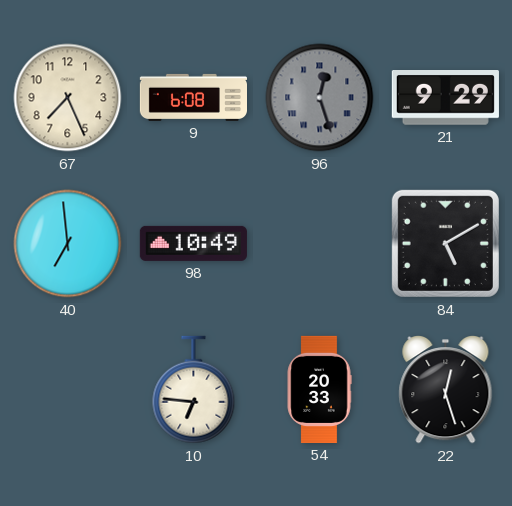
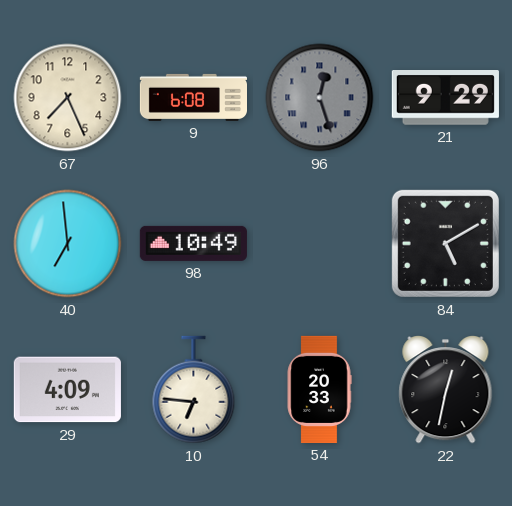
29: none -> 4:09 (67, 390)
22: 12:27 -> 12:32 (446, 390)
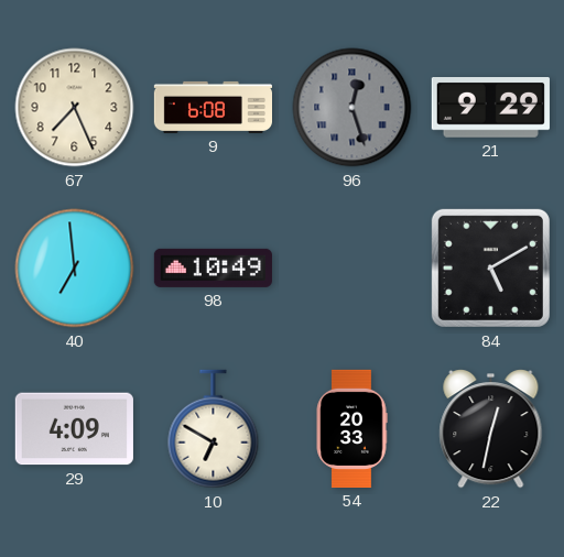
10: 6:46 -> 6:50 (214, 429)
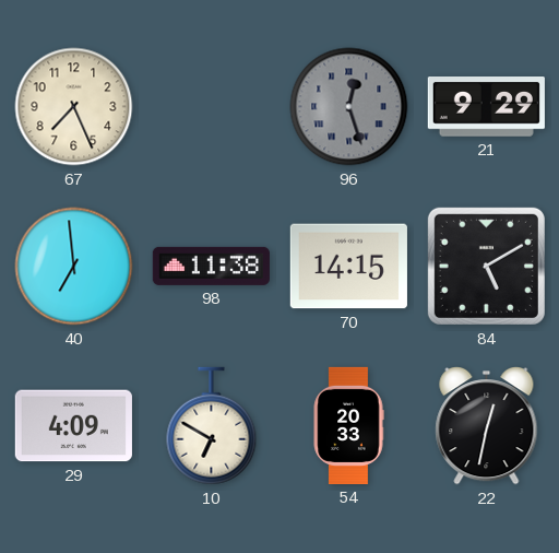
9: 6:08 -> none (213, 107)
98: 10:49 -> 11:38 (211, 266)
70: none -> 14:15 (348, 267)
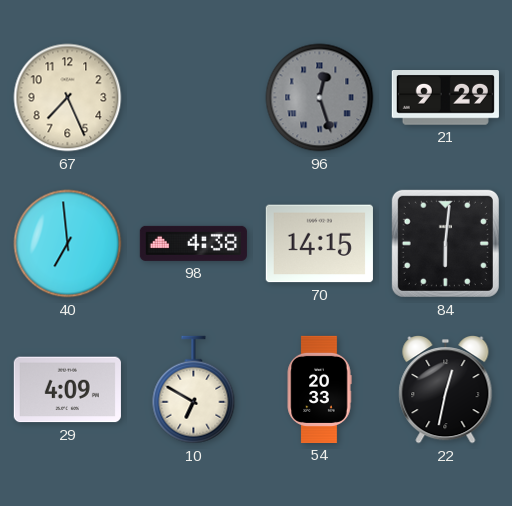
98: 11:38 -> 4:38 (193, 243)
84: 5:10 -> 6:01 (445, 243)
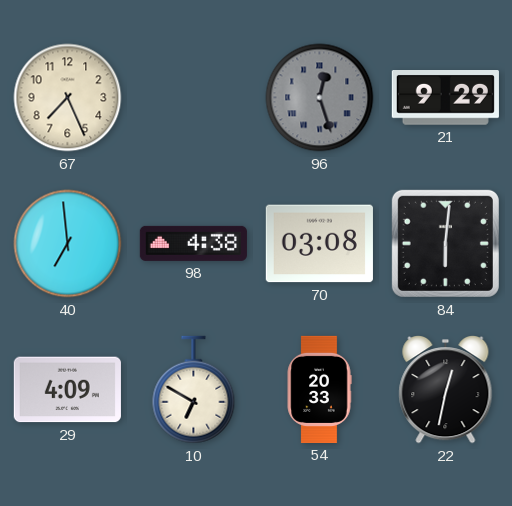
70: 14:15 -> 03:08 (319, 244)
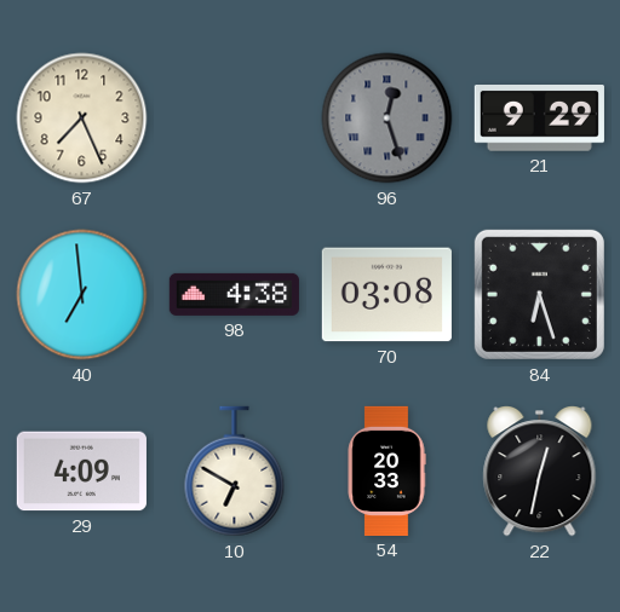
84: 6:01 -> 6:27 (539, 294)
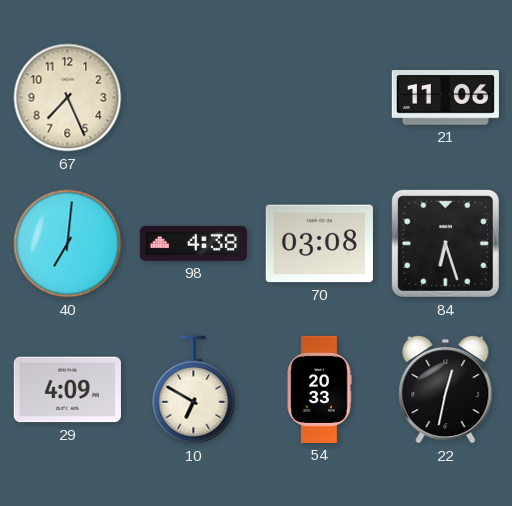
96: 12:27 -> none (387, 119)
21: 9:29 -> 11:06 (445, 98)
40: 6:59 -> 7:01 (68, 244)
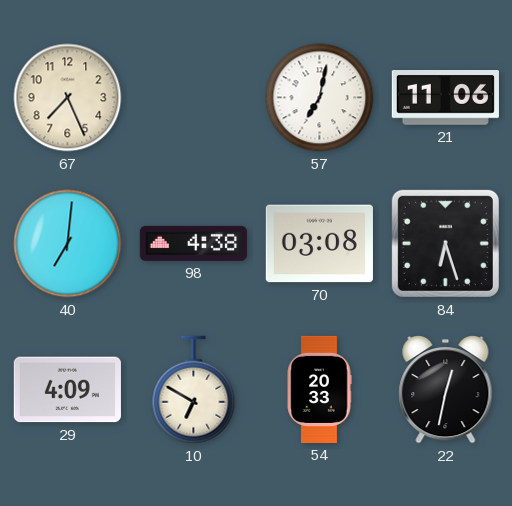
57: none -> 7:02 (320, 98)
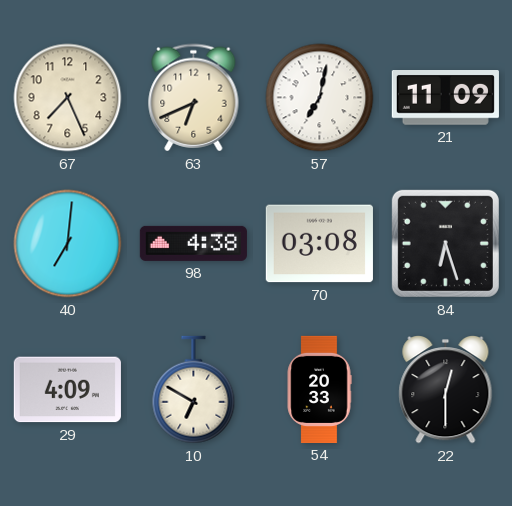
63: none -> 6:41 (194, 98)
21: 11:06 -> 11:09 (445, 98)
22: 12:32 -> 12:30 (446, 390)
